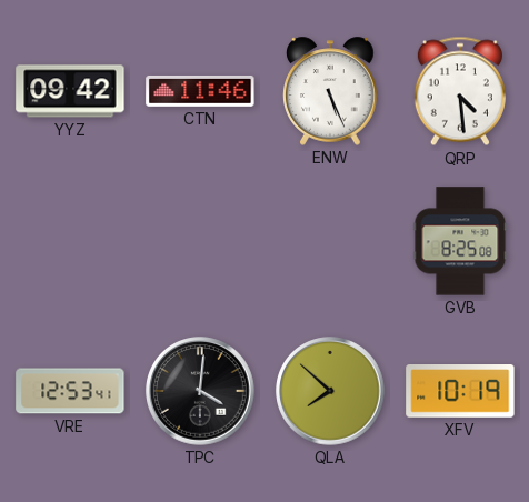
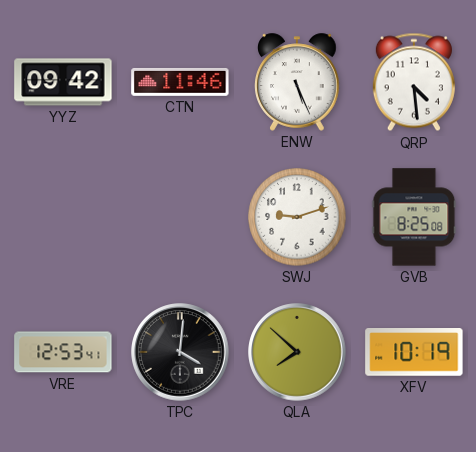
SWJ: none -> 9:12 (297, 217)
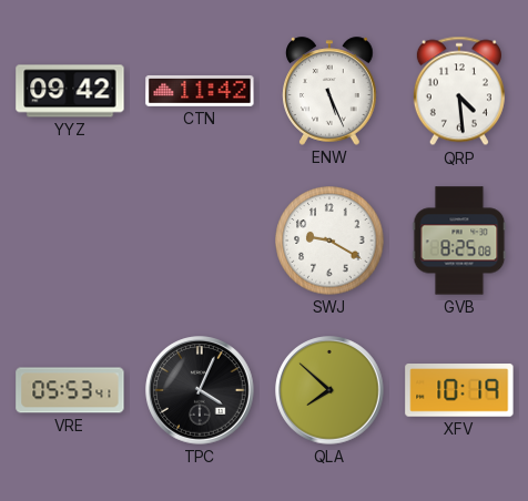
CTN: 11:46 -> 11:42 (200, 91)
SWJ: 9:12 -> 9:20 (329, 241)
VRE: 12:53 -> 05:53 (70, 390)
TPC: 4:01 -> 4:04 (200, 390)
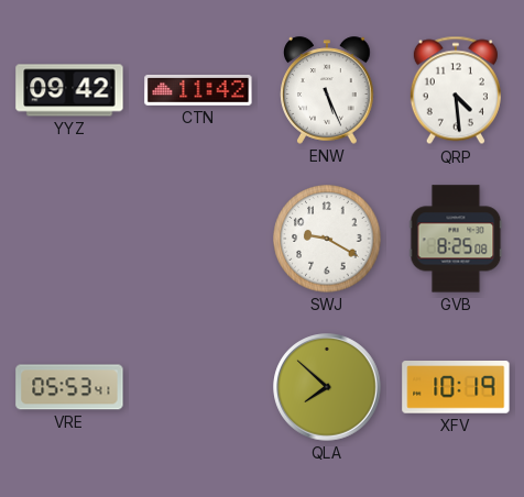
TPC: 4:04 -> none (200, 390)
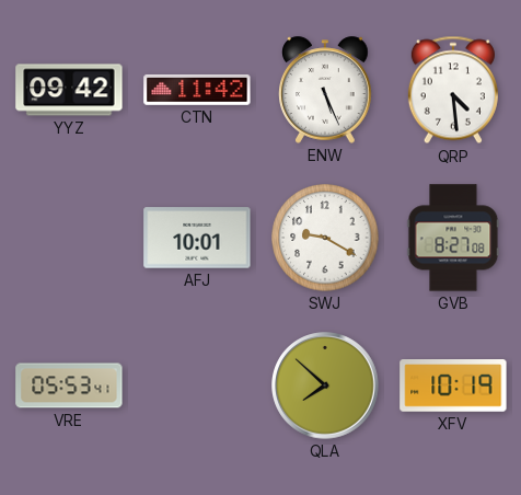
AFJ: none -> 10:01 (197, 238)
GVB: 8:25 -> 8:27 (453, 238)
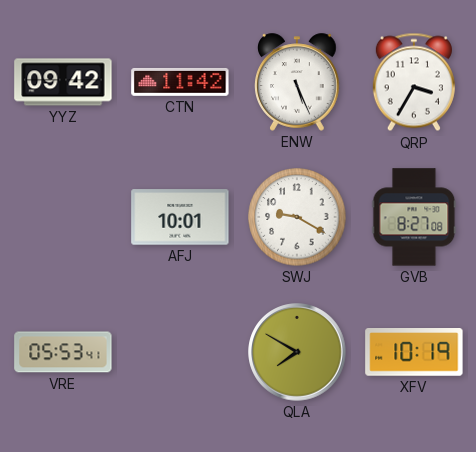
QRP: 4:29 -> 3:35 (414, 82)
QLA: 7:52 -> 7:50 (297, 352)
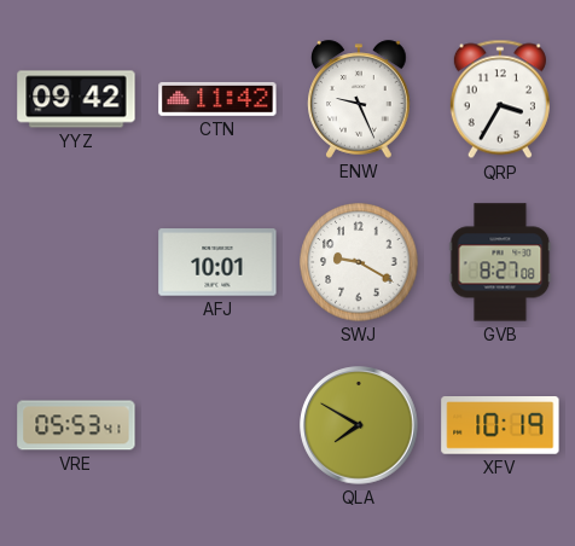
ENW: 5:26 -> 9:26 (360, 99)
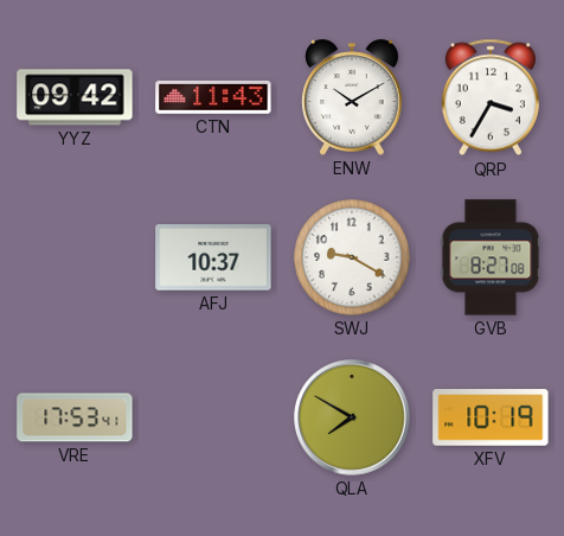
CTN: 11:42 -> 11:43 (213, 97)
ENW: 9:26 -> 10:10 (353, 97)
AFJ: 10:01 -> 10:37 (213, 257)
VRE: 05:53 -> 17:53 (75, 417)
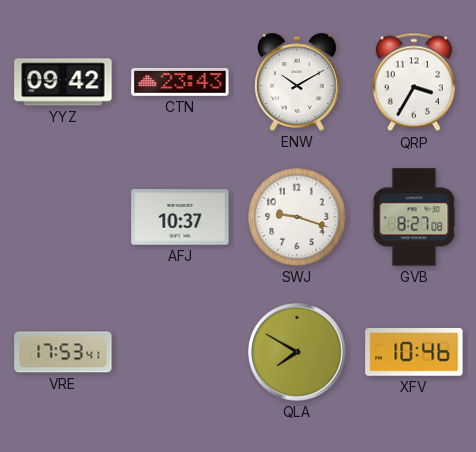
CTN: 11:43 -> 23:43 (180, 82)
SWJ: 9:20 -> 9:18 (297, 217)
XFV: 10:19 -> 10:46 (414, 353)
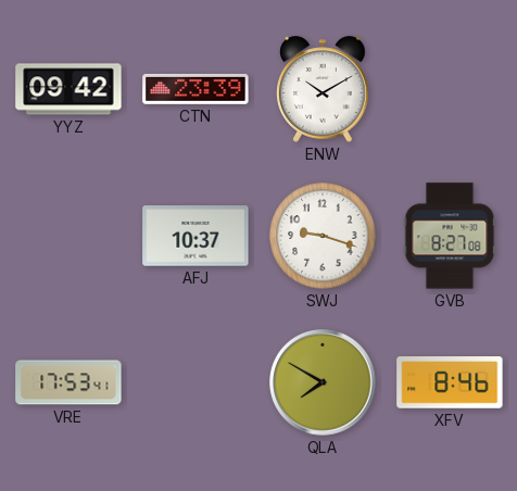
CTN: 23:43 -> 23:39 (196, 89)
QRP: 3:35 -> none (414, 82)
XFV: 10:46 -> 8:46 (450, 383)
